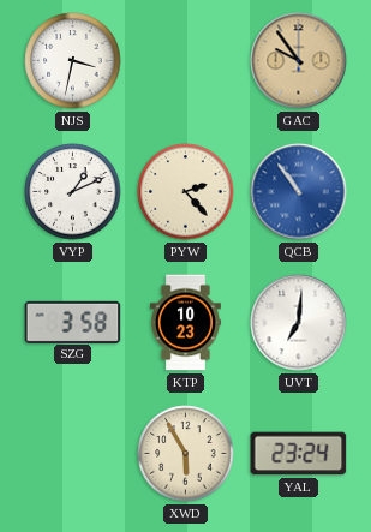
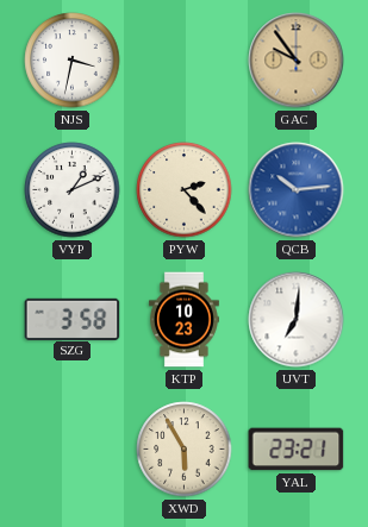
QCB: 10:54 -> 10:14 (297, 190)
YAL: 23:24 -> 23:21 (297, 450)
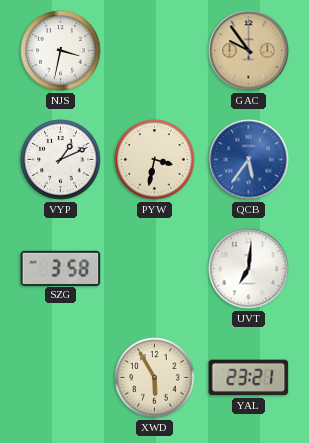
PYW: 2:23 -> 3:32 (155, 160)
QCB: 10:14 -> 5:36 (249, 160)
KTP: 10:23 -> none (183, 320)
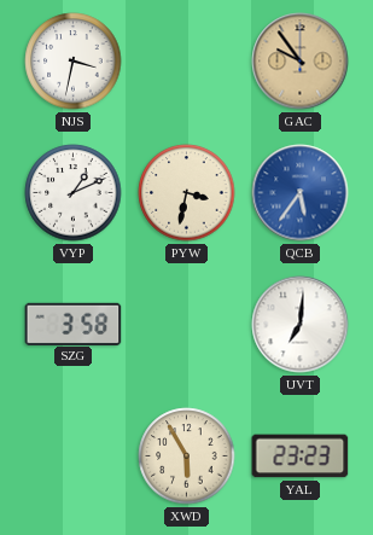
YAL: 23:21 -> 23:23 (301, 457)
